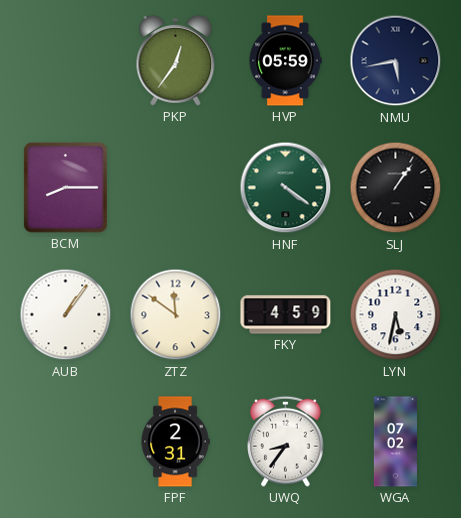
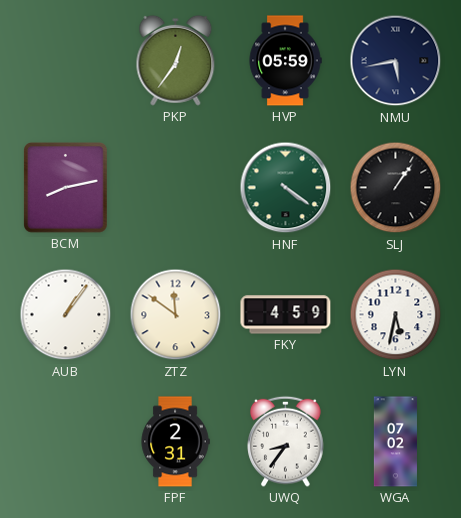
BCM: 8:15 -> 8:13 (66, 188)
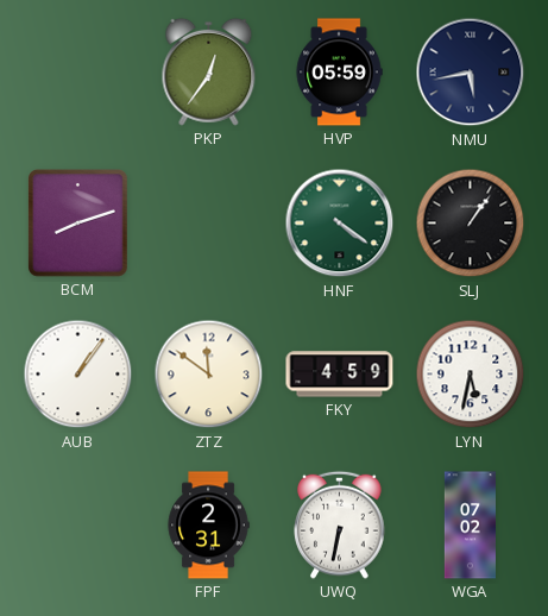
BCM: 8:13 -> 8:12 (78, 224)
UWQ: 8:36 -> 6:32 (340, 524)
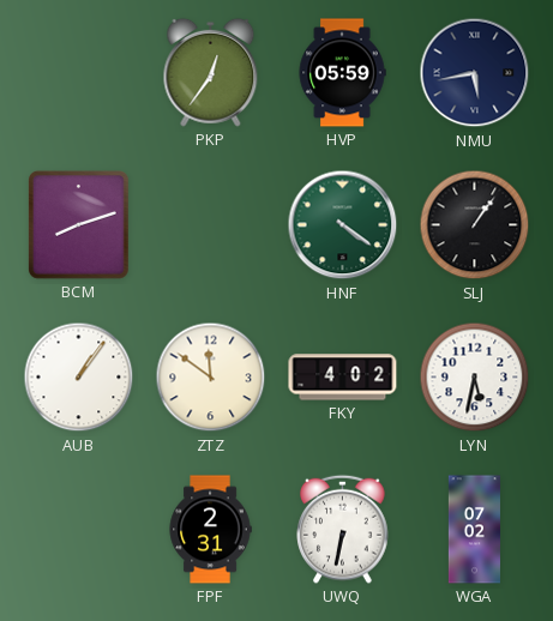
FKY: 4:59 -> 4:02 (343, 378)
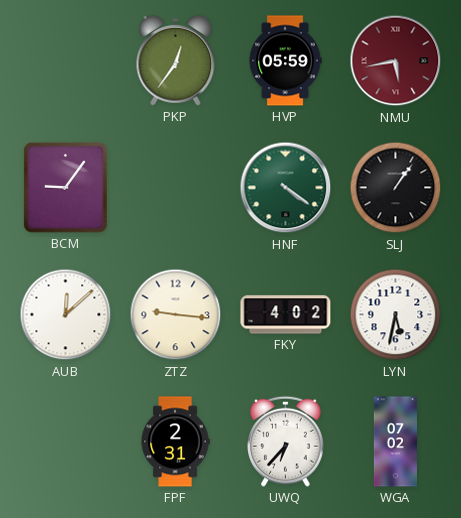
NMU dial: navy -> burgundy (396, 61)
BCM: 8:12 -> 9:06 (66, 188)
AUB: 1:06 -> 12:08 (66, 315)
ZTZ: 11:51 -> 9:16 (176, 315)
UWQ: 6:32 -> 6:37 (286, 441)
